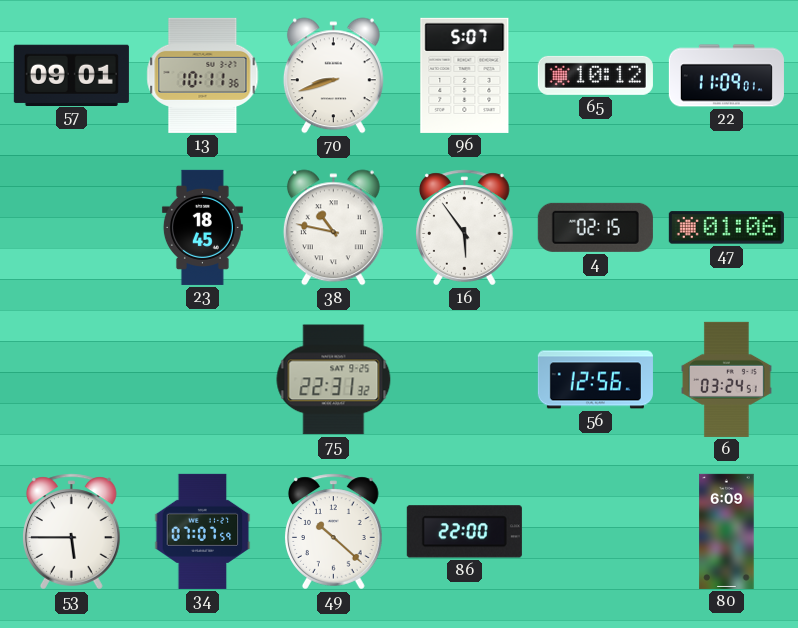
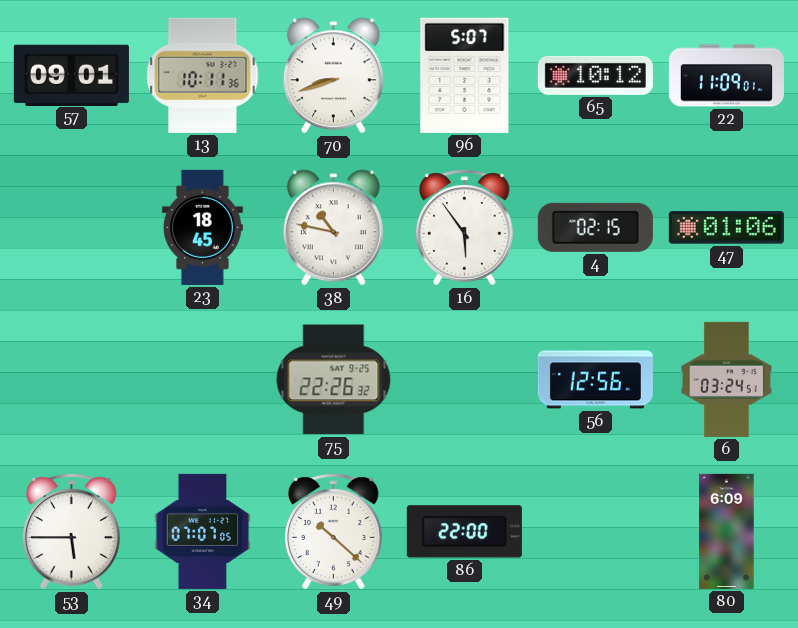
75: 22:31 -> 22:26 (334, 380)
34: 07:07:59 -> 07:07:05 (203, 531)
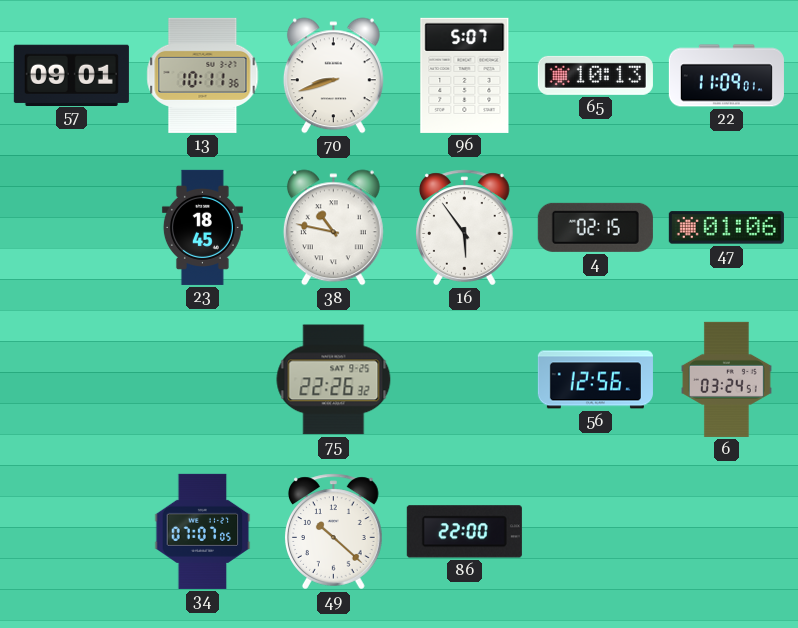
65: 10:12 -> 10:13 (595, 75)
53: 5:45 -> none (72, 532)
80: 6:09 -> none (727, 531)
